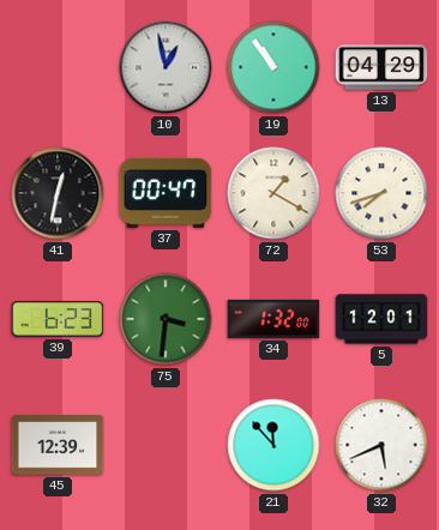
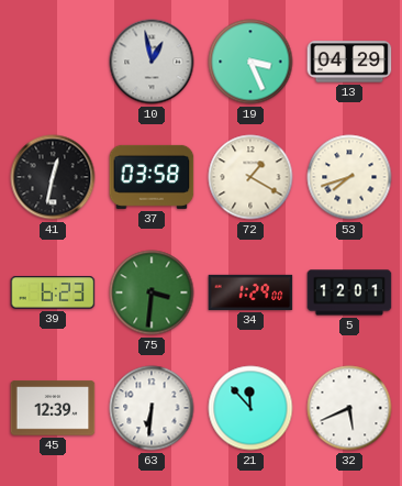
19: 10:54 -> 3:26 (250, 62)
37: 00:47 -> 03:58 (152, 177)
34: 1:32 -> 1:29 (250, 292)
63: none -> 6:31 (152, 408)
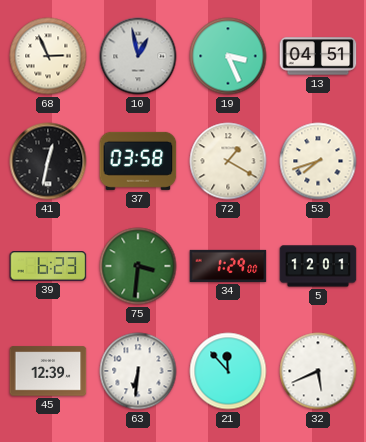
68: none -> 2:56 (48, 56)
13: 04:29 -> 04:51 (318, 56)
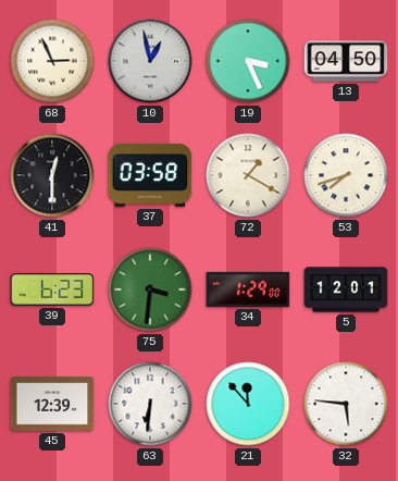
13: 04:51 -> 04:50 (346, 61)
41: 12:32 -> 12:30 (52, 175)
32: 5:41 -> 5:46 (346, 404)
